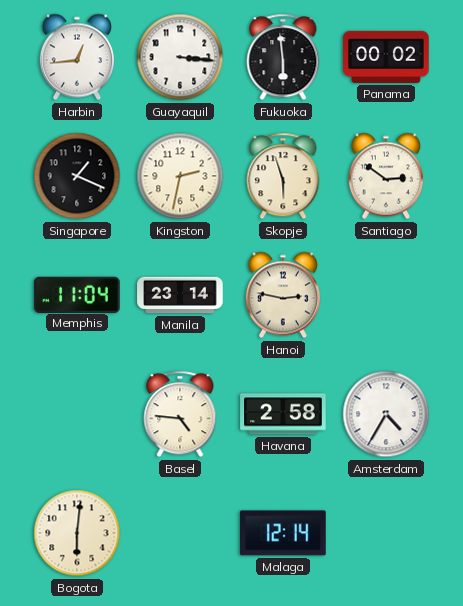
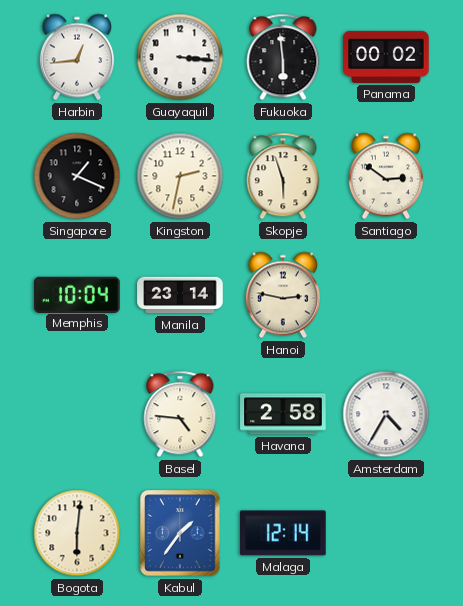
Memphis: 11:04 -> 10:04 (77, 294)
Kabul: none -> 1:36 (180, 533)
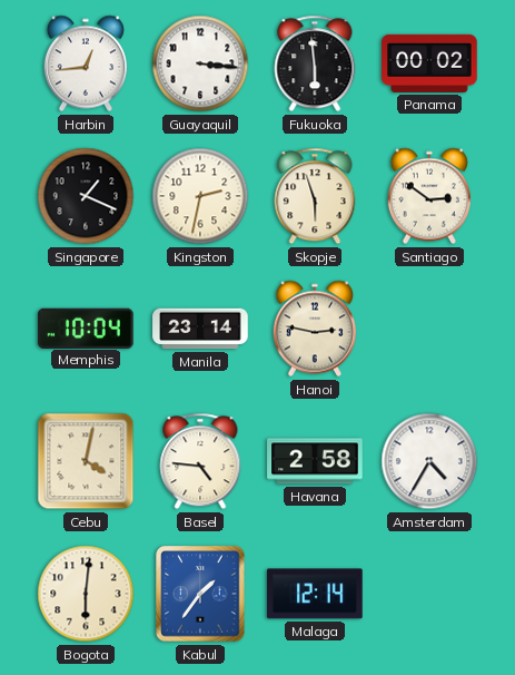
Cebu: none -> 4:02 (86, 461)
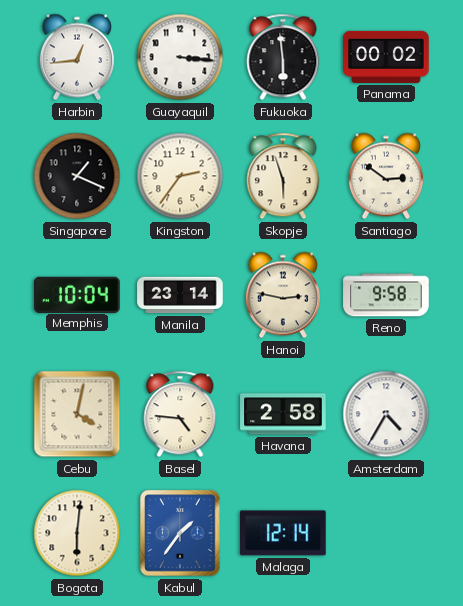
Kingston: 2:32 -> 2:36 (180, 176)
Reno: none -> 9:58 (386, 295)
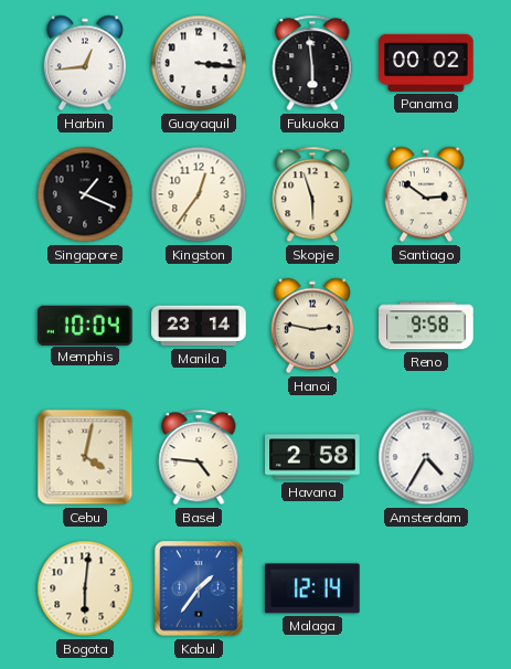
Kingston: 2:36 -> 12:36 (199, 194)
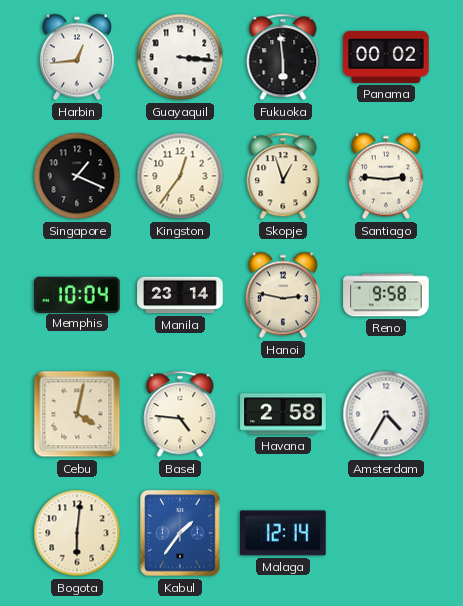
Skopje: 5:57 -> 12:57 (283, 176)
Santiago: 2:51 -> 2:46 (386, 176)
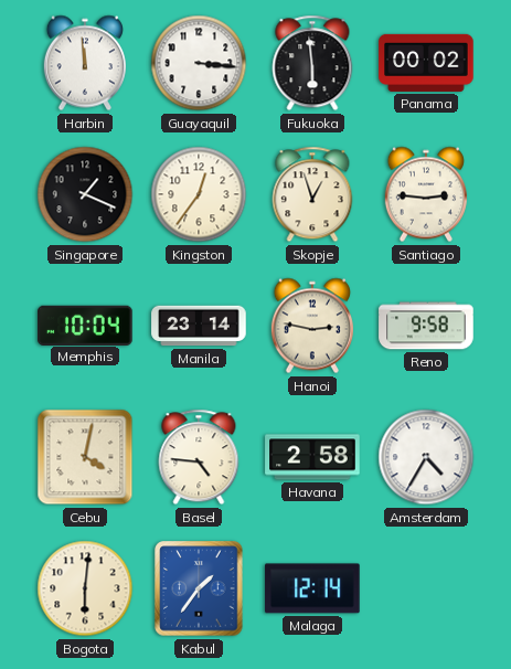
Harbin: 12:44 -> 11:59 (85, 63)
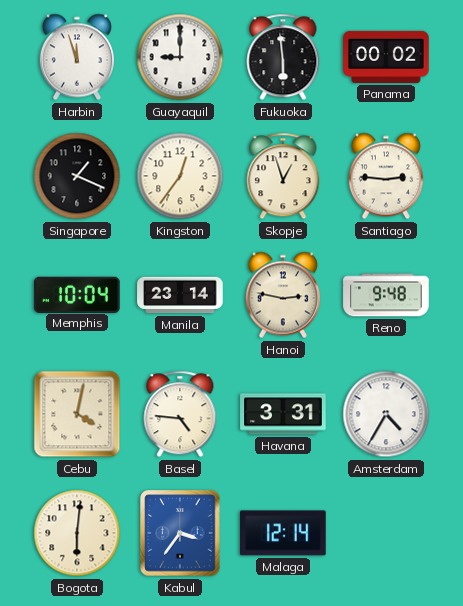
Harbin: 11:59 -> 11:57 (77, 57)
Guayaquil: 3:16 -> 9:00 (180, 57)
Reno: 9:58 -> 9:48 (386, 295)
Havana: 2:58 -> 3:31 (283, 414)
Kabul: 1:36 -> 3:36 (180, 533)
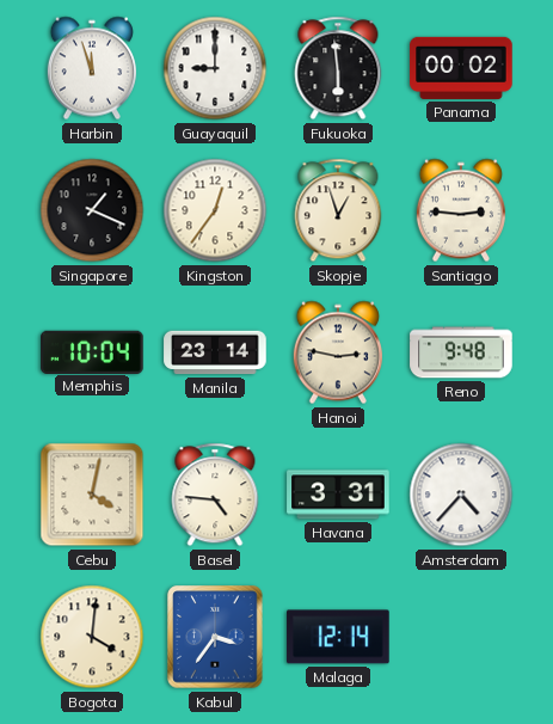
Amsterdam: 4:35 -> 4:37 (461, 495)
Bogota: 6:01 -> 4:01 (92, 637)
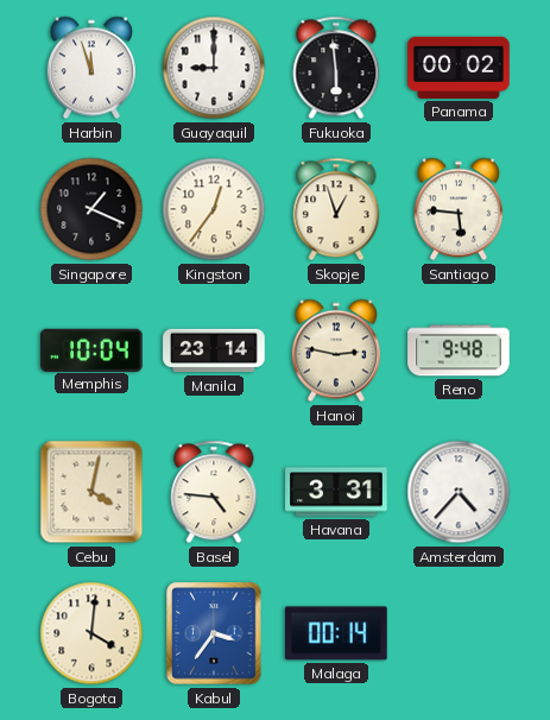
Santiago: 2:46 -> 5:46 (459, 209)
Malaga: 12:14 -> 00:14 (336, 633)
